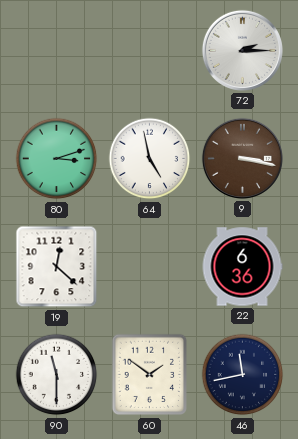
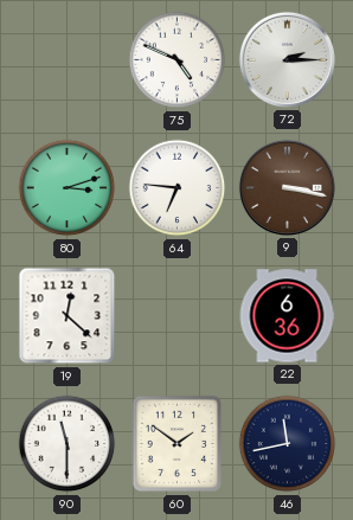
75: none -> 4:49 (178, 60)
64: 4:58 -> 6:46 (178, 188)
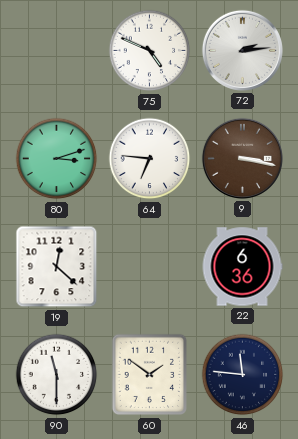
72: 2:15 -> 2:14 (242, 50)
46: 11:43 -> 11:46 (243, 375)
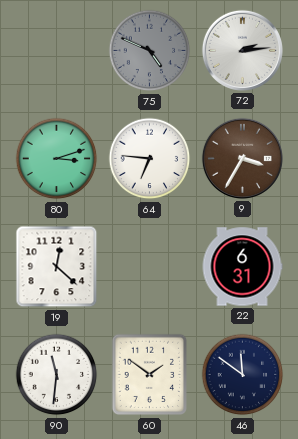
75 dial: white -> grey (150, 51)
9: 3:17 -> 3:35 (242, 158)
22: 6:36 -> 6:31 (242, 267)
90: 11:30 -> 11:31 (57, 375)
46: 11:46 -> 11:51 (243, 375)
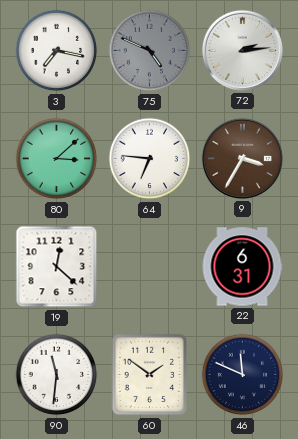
3: none -> 7:17 (57, 51)
80: 3:12 -> 3:08 (57, 159)
46: 11:51 -> 11:49 (243, 375)
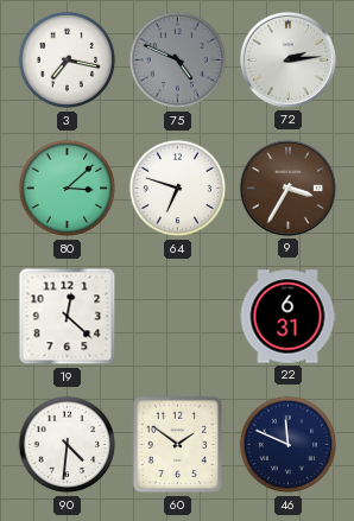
64: 6:46 -> 6:48 (178, 189)
90: 11:31 -> 4:31 (68, 445)
